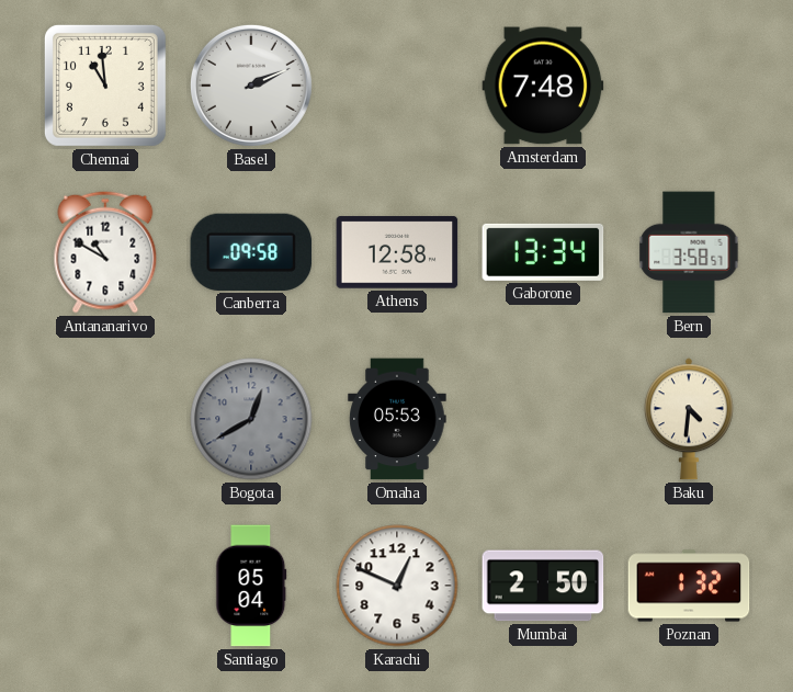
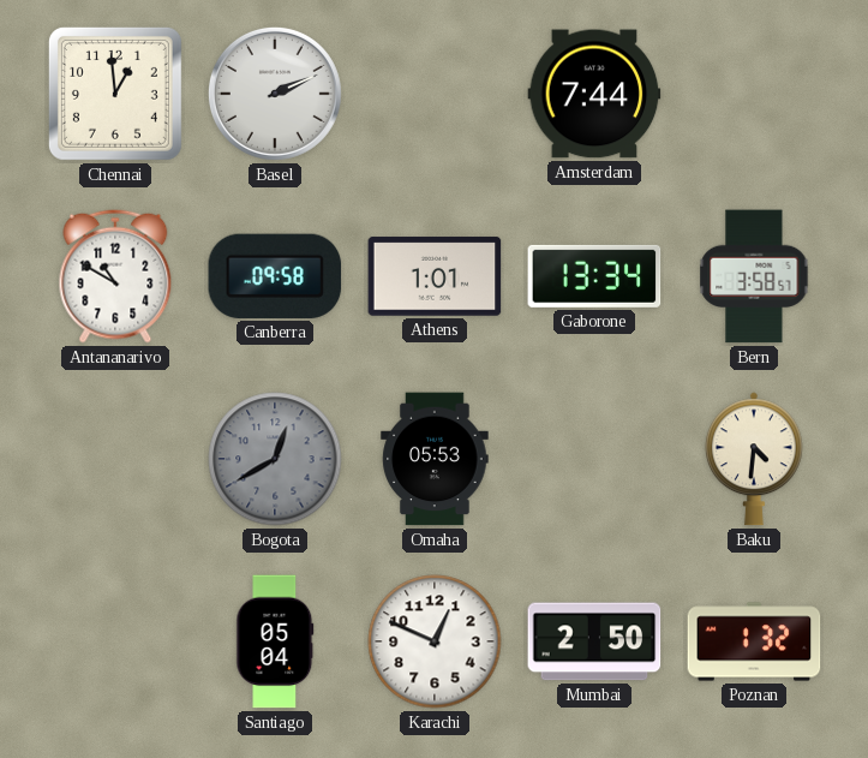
Chennai: 10:59 -> 12:59 (115, 94)
Amsterdam: 7:48 -> 7:44 (594, 94)
Athens: 12:58 -> 1:01 (435, 276)
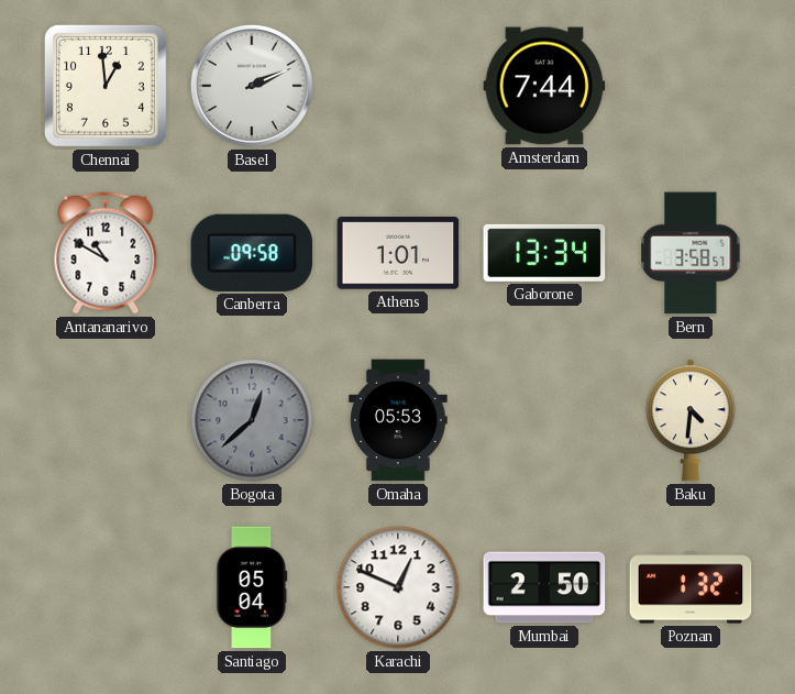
Bogota: 12:40 -> 12:38 (252, 420)
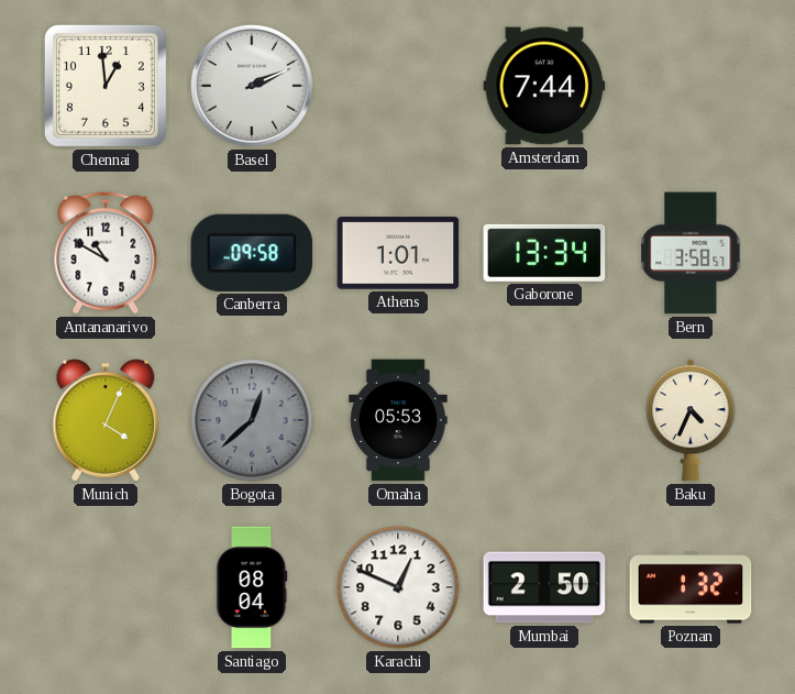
Munich: none -> 4:04 (106, 420)
Baku: 4:31 -> 4:34 (691, 420)
Santiago: 05:04 -> 08:04 (252, 587)
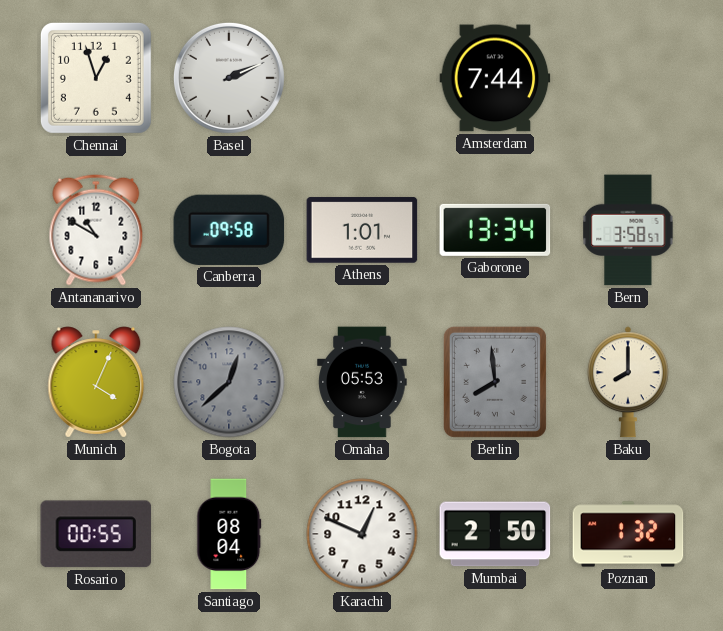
Chennai: 12:59 -> 12:57 (96, 78)
Berlin: none -> 7:59 (495, 382)
Baku: 4:34 -> 8:00 (628, 382)
Rosario: none -> 00:55 (96, 534)
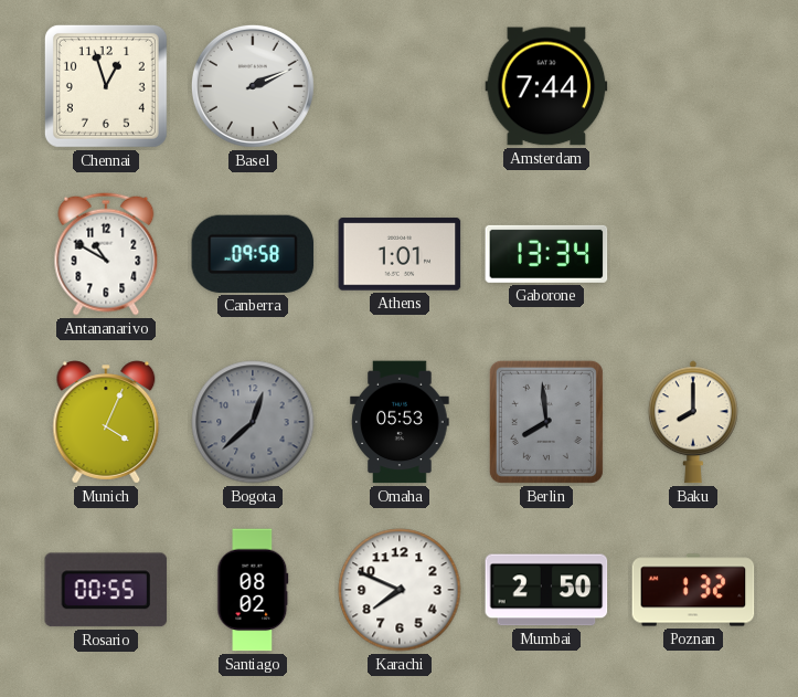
Bern: 3:58 -> none (628, 230)
Santiago: 08:04 -> 08:02 (253, 590)
Karachi: 12:49 -> 7:49 (400, 590)
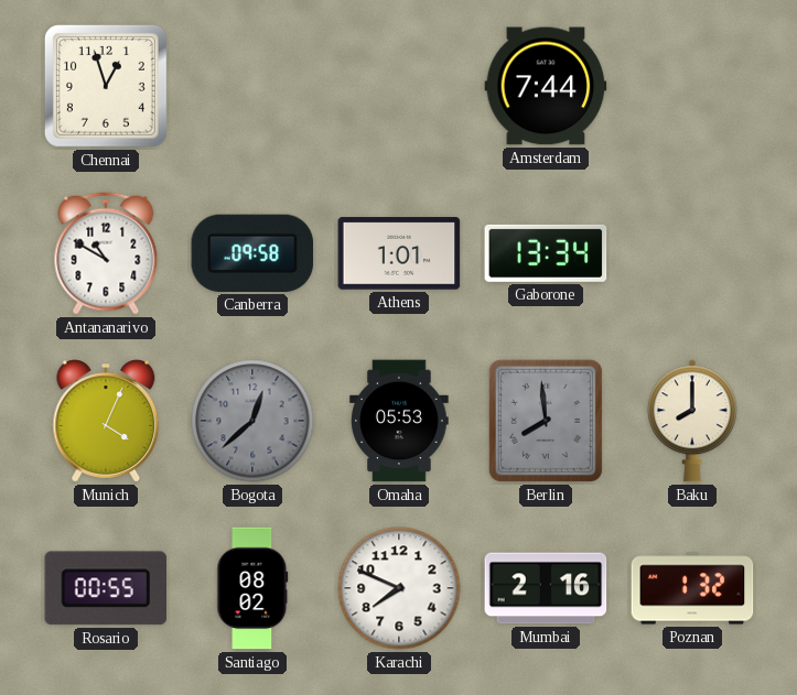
Basel: 2:11 -> none (253, 86)
Mumbai: 2:50 -> 2:16 (546, 588)
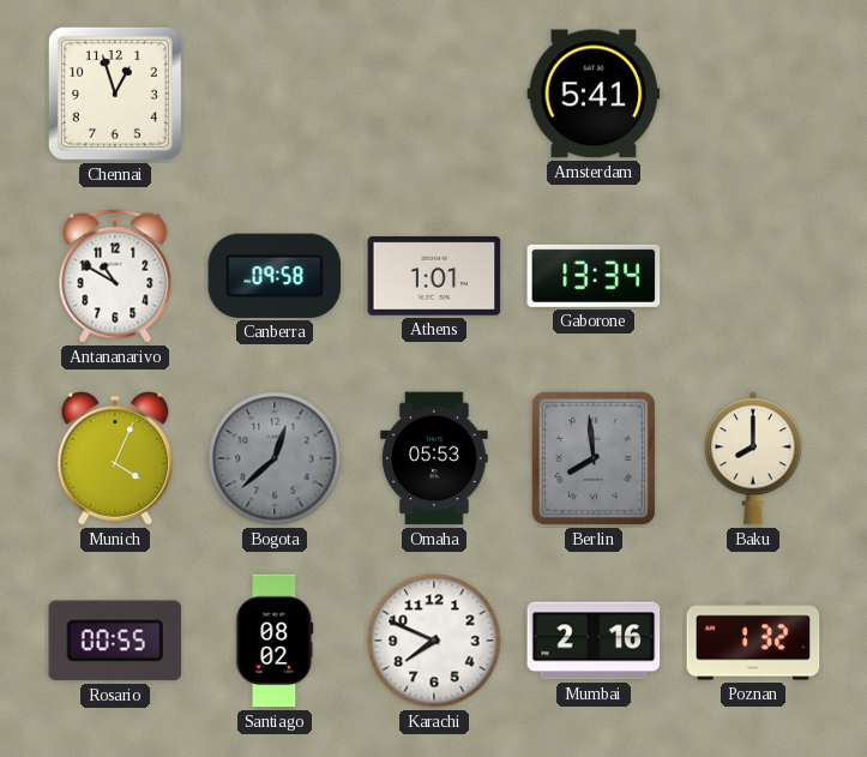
Amsterdam: 7:44 -> 5:41 (594, 94)
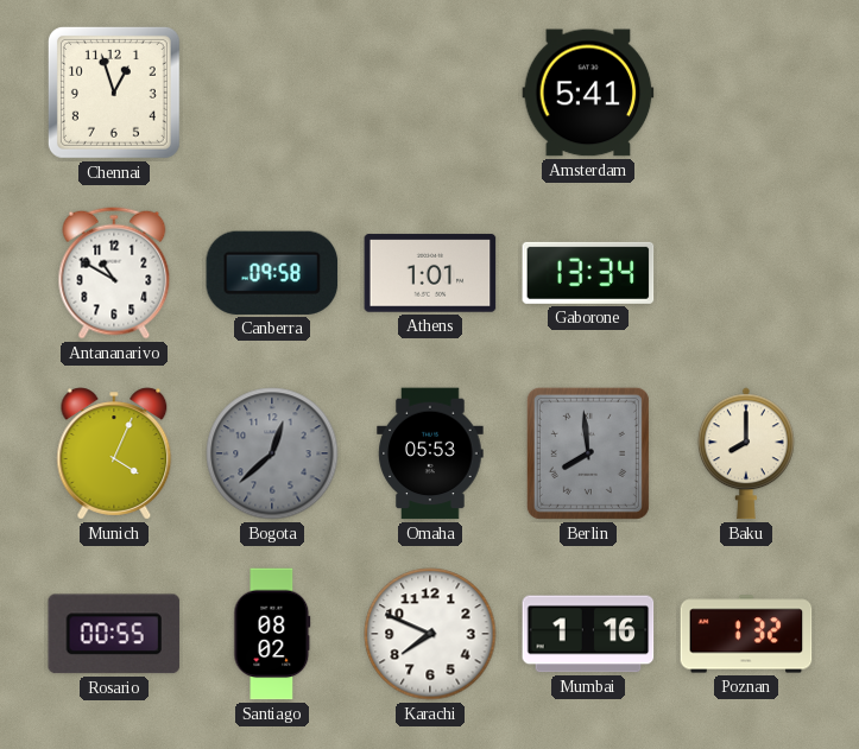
Mumbai: 2:16 -> 1:16 (588, 634)
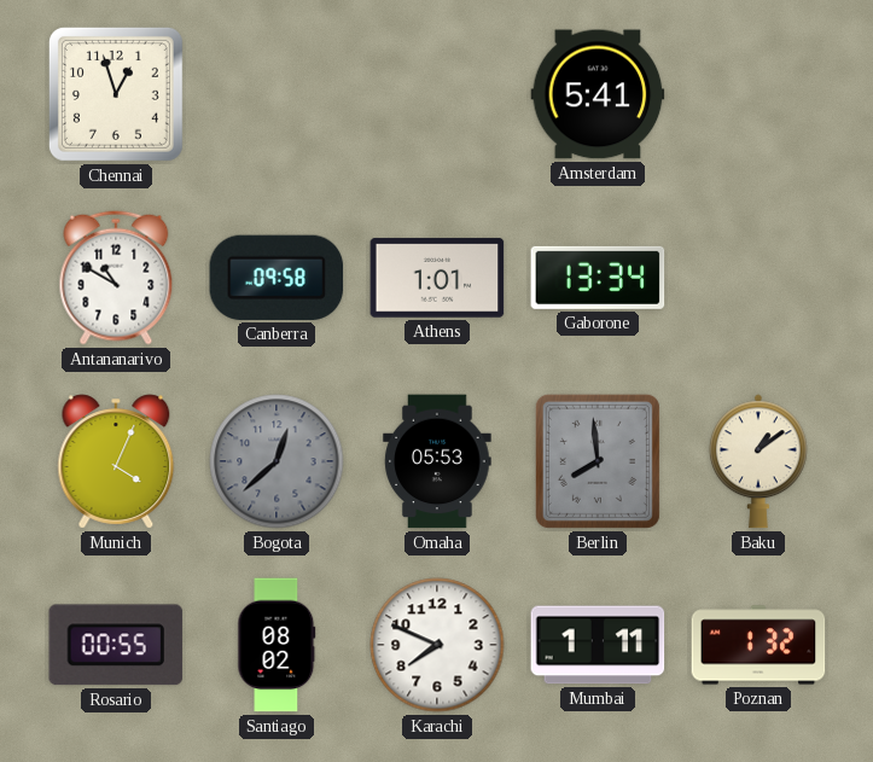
Baku: 8:00 -> 1:09 (758, 461)
Mumbai: 1:16 -> 1:11 (598, 645)
